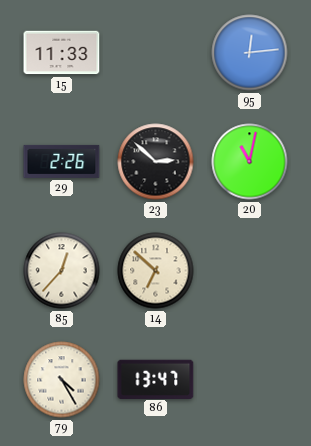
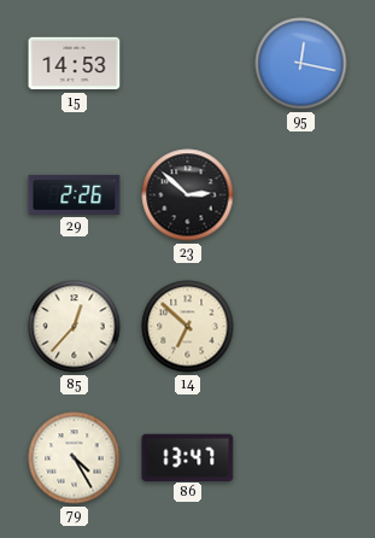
15: 11:33 -> 14:53 (75, 64)
95: 12:14 -> 12:17 (301, 64)
20: 11:02 -> none (250, 162)
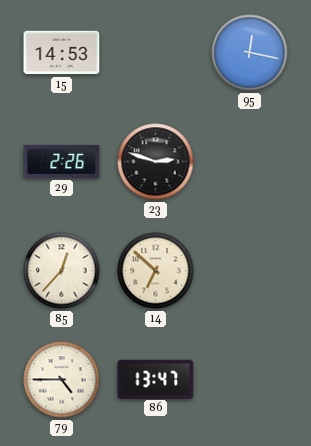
23: 2:52 -> 2:48 (156, 162)
79: 4:25 -> 4:45 (62, 380)
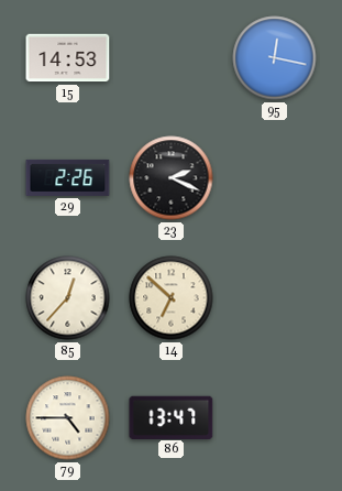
23: 2:48 -> 2:19 (172, 178)
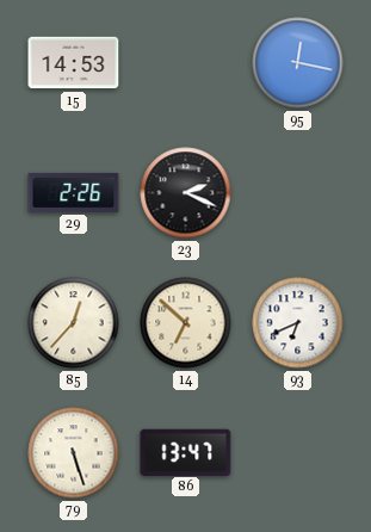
93: none -> 6:41 (298, 323)
79: 4:45 -> 5:27 (74, 453)
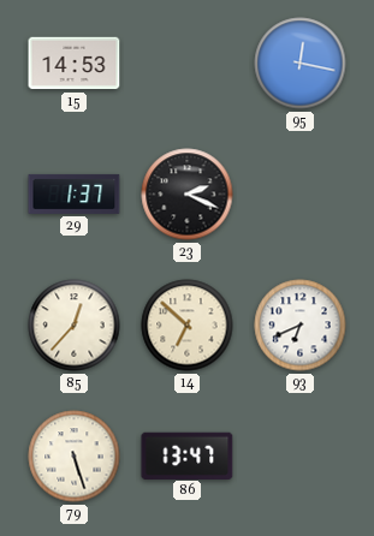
29: 2:26 -> 1:37 (75, 193)
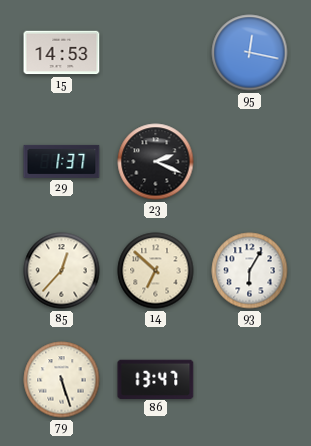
93: 6:41 -> 6:05 (250, 271)
